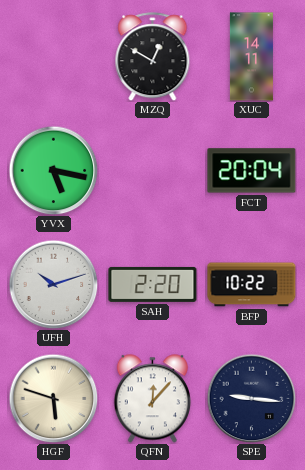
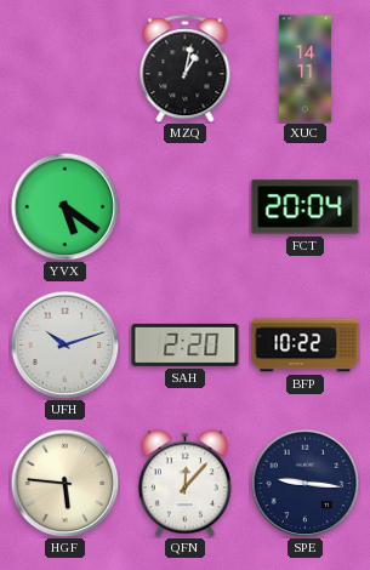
MZQ: 12:50 -> 1:02 (186, 69)
YVX: 5:17 -> 5:21 (64, 206)
HGF: 5:48 -> 5:46 (64, 483)
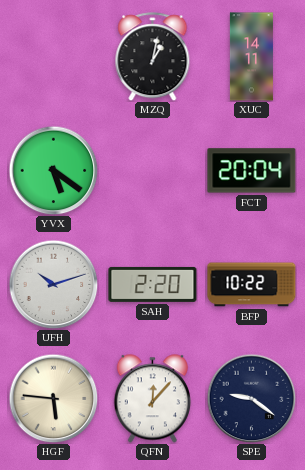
SPE: 9:16 -> 9:21 (251, 398)
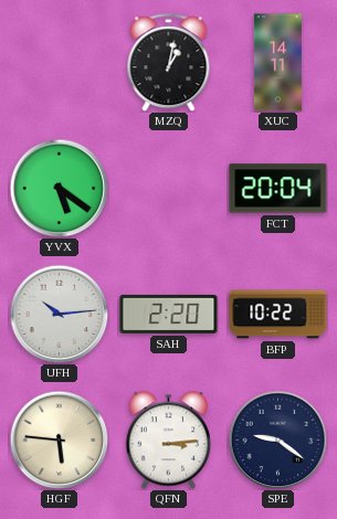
UFH: 10:12 -> 10:14 (59, 314)
QFN: 12:07 -> 3:14 (168, 441)
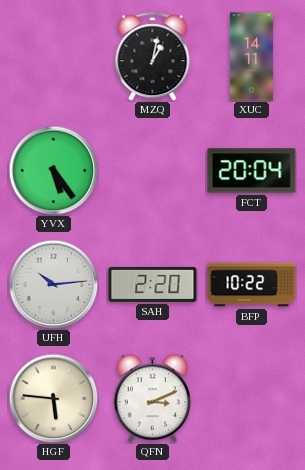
YVX: 5:21 -> 5:24 (53, 170)
QFN: 3:14 -> 3:11 (152, 399)
SPE: 9:21 -> none (277, 439)
